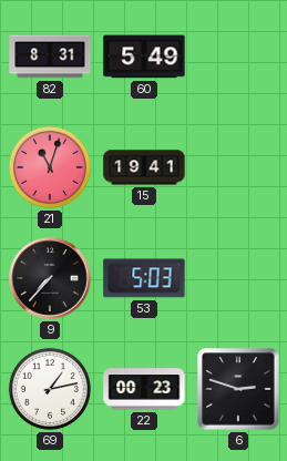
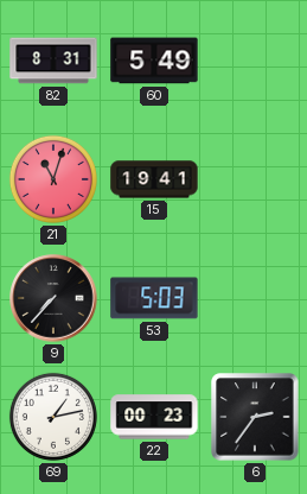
6: 2:48 -> 2:36 (255, 417)
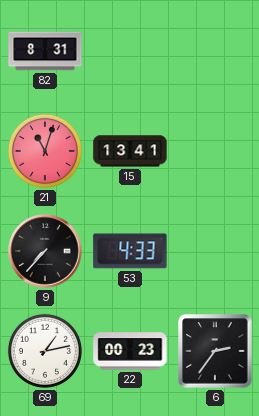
60: 5:49 -> none (154, 61)
15: 19:41 -> 13:41 (130, 151)
53: 5:03 -> 4:33 (130, 251)
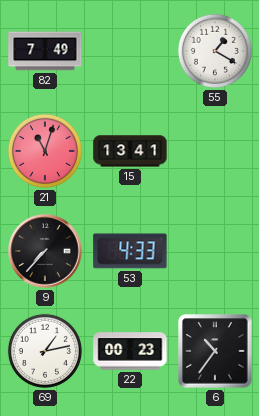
82: 8:31 -> 7:49 (45, 51)
55: none -> 1:20 (215, 51)
6: 2:36 -> 10:36 (215, 351)
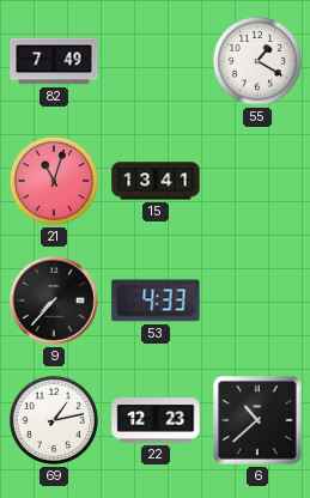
22: 00:23 -> 12:23 (156, 420)
6: 10:36 -> 10:38 (257, 420)
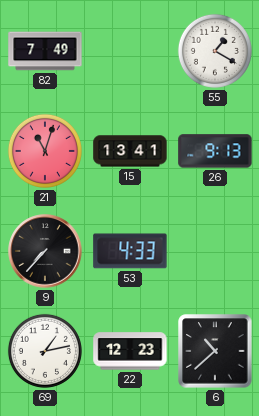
26: none -> 9:13 (215, 151)
